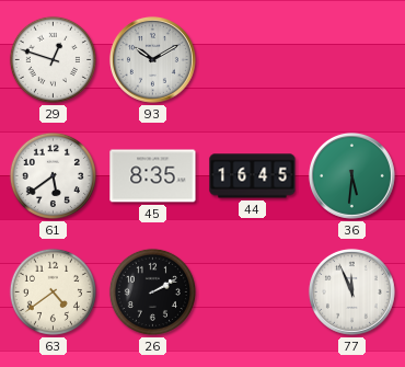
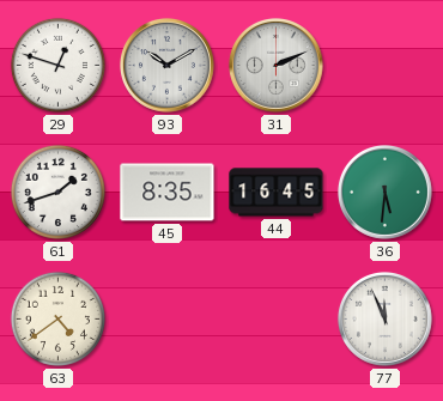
31: none -> 2:11 (275, 65)
61: 5:39 -> 1:42 (57, 192)
26: 2:10 -> none (152, 291)
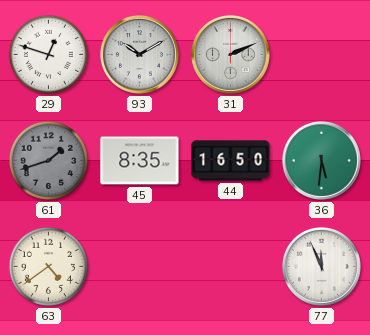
61 dial: white -> grey (48, 160)
44: 16:45 -> 16:50 (231, 161)
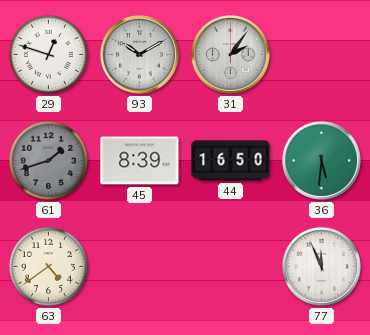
31: 2:11 -> 2:06 (230, 54)
45: 8:35 -> 8:39 (140, 161)
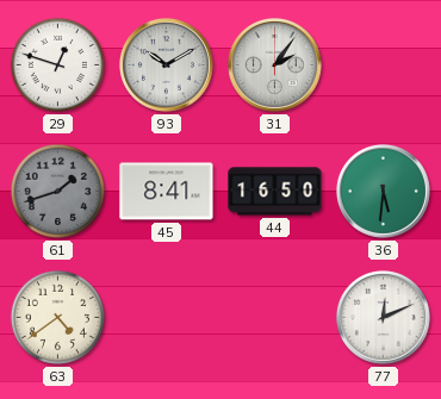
45: 8:39 -> 8:41 (167, 192)
77: 11:56 -> 12:11 (383, 317)
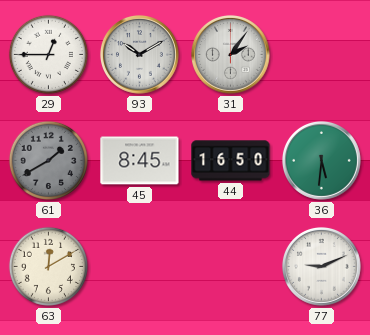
29: 12:48 -> 12:45 (48, 54)
61: 1:42 -> 1:40 (48, 160)
45: 8:41 -> 8:45 (140, 161)
63: 4:39 -> 12:10 (48, 266)
77: 12:11 -> 9:11 (321, 266)
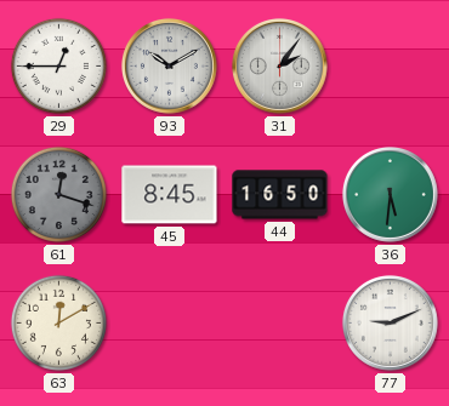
61: 1:40 -> 12:18 (58, 194)
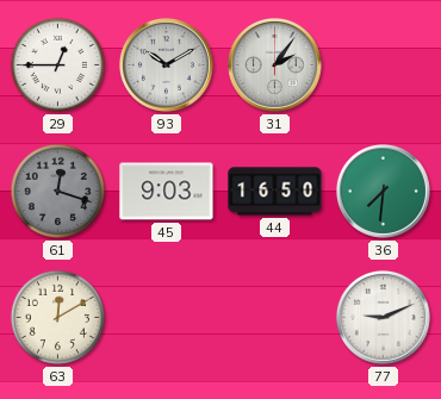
45: 8:45 -> 9:03 (167, 192)
36: 5:31 -> 7:31 (383, 191)
